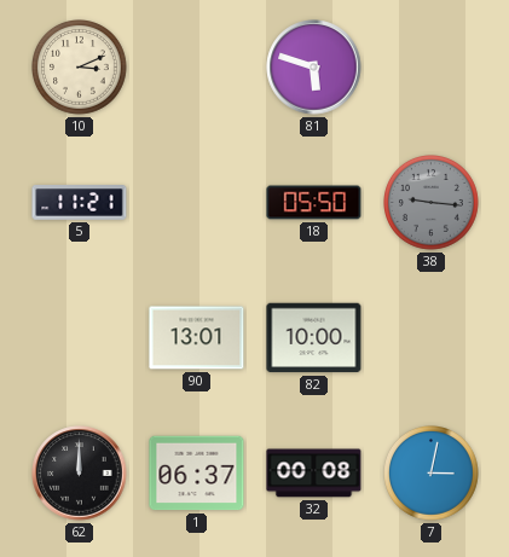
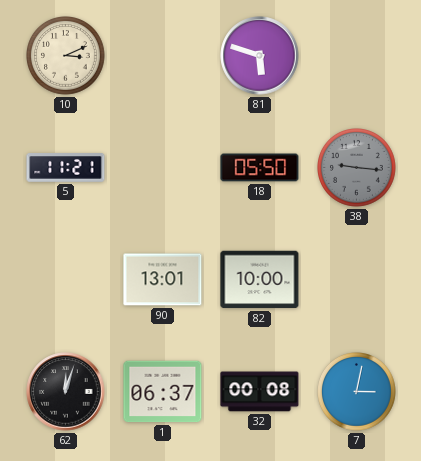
62: 12:00 -> 12:03 (66, 392)
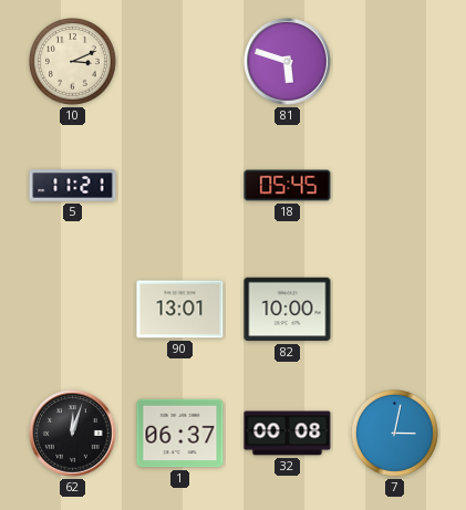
18: 05:50 -> 05:45 (288, 186)
38: 9:16 -> none (357, 168)
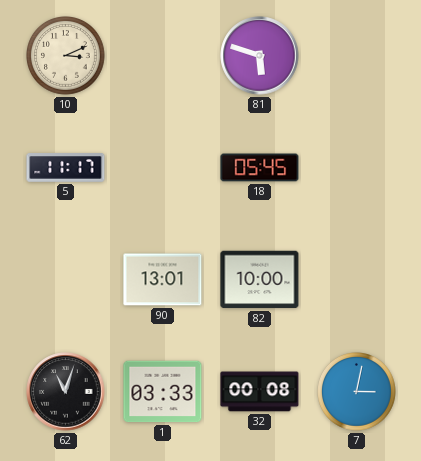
5: 11:21 -> 11:17 (66, 168)
62: 12:03 -> 11:03 (66, 392)
1: 06:37 -> 03:33 (163, 392)
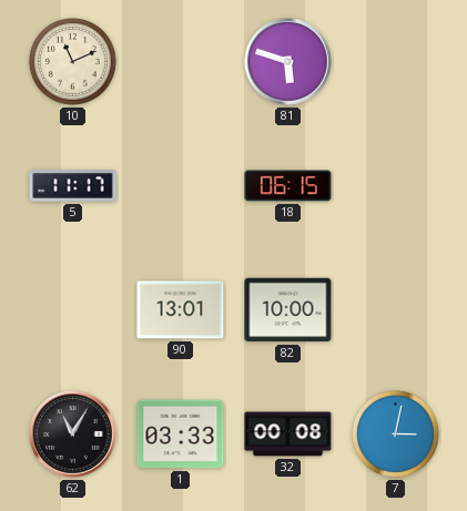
10: 3:11 -> 11:11 (73, 62)
18: 05:45 -> 06:15 (288, 186)
62: 11:03 -> 11:05 (73, 435)
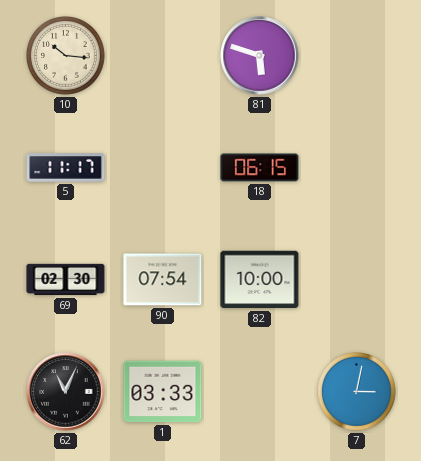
10: 11:11 -> 10:16 (66, 56)
69: none -> 02:30 (66, 280)
90: 13:01 -> 07:54 (163, 280)
62: 11:05 -> 11:04 (66, 392)
32: 00:08 -> none (288, 435)
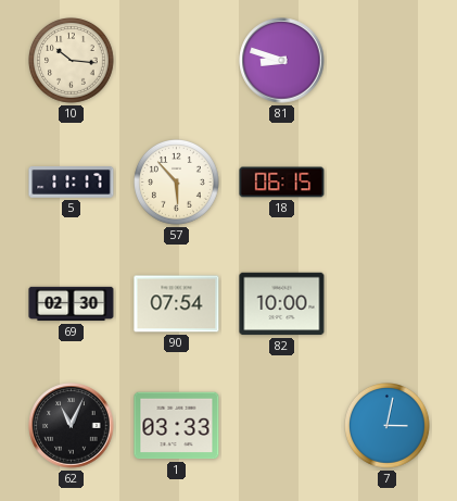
81: 5:48 -> 8:48 (282, 61)
57: none -> 5:53 (177, 183)
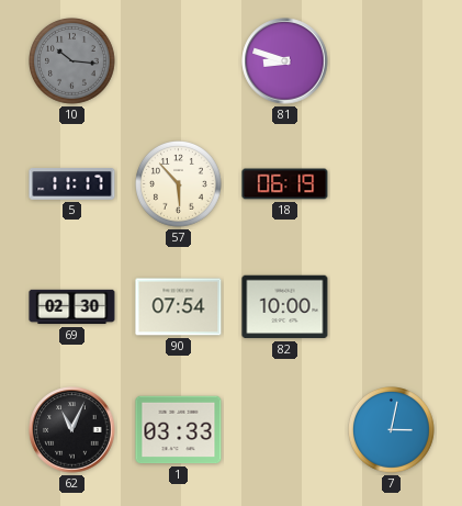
10 dial: cream -> grey (72, 61)
18: 06:15 -> 06:19 (285, 184)
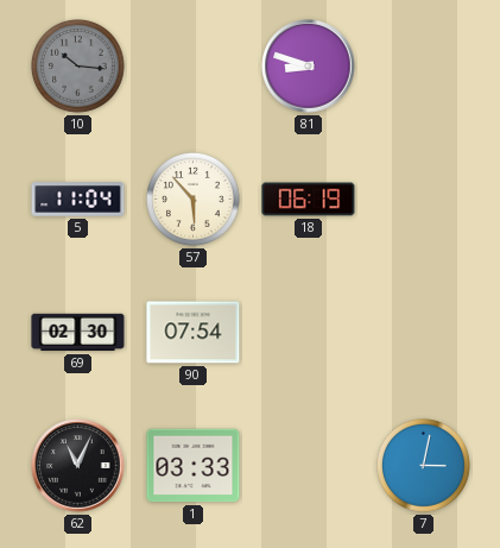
5: 11:17 -> 11:04 (78, 200)
82: 10:00 -> none (285, 307)
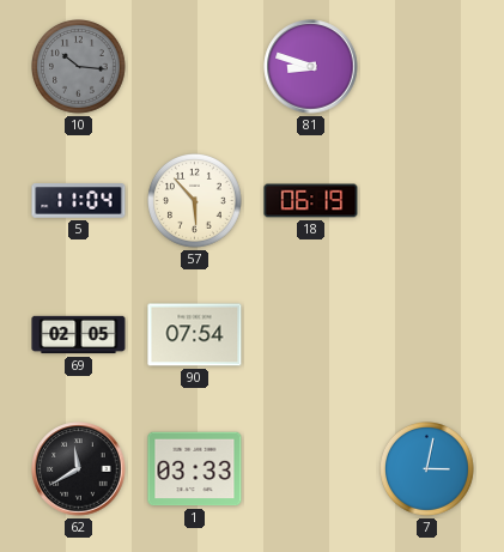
69: 02:30 -> 02:05 (79, 335)
62: 11:04 -> 11:40 (79, 469)
